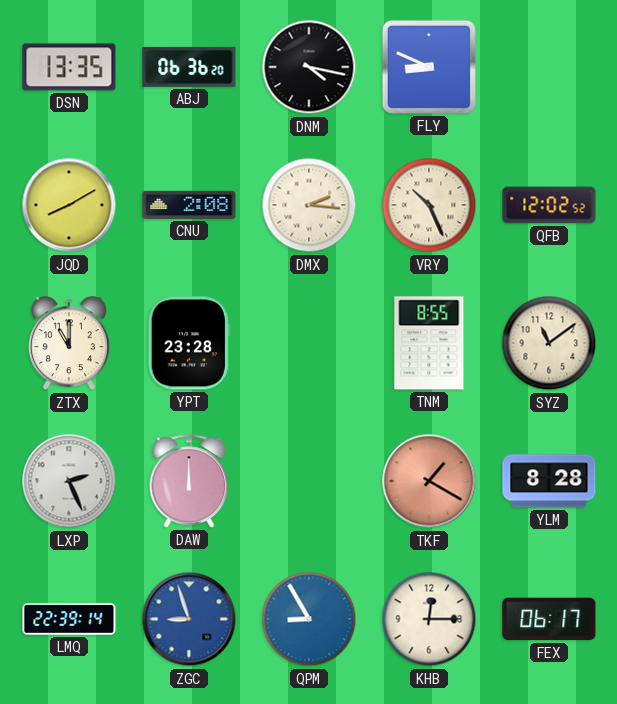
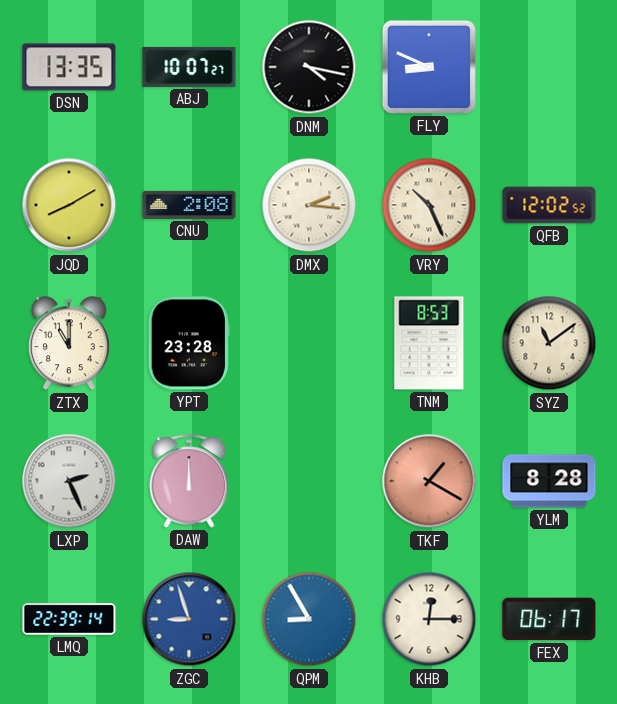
ABJ: 06:36 -> 10:07 (189, 67)
TNM: 8:55 -> 8:53 (429, 343)
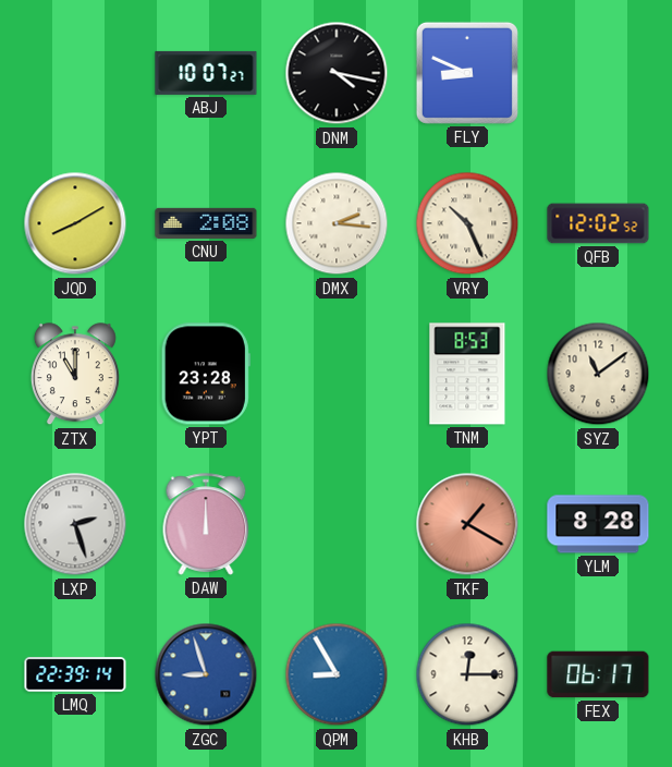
DSN: 13:35 -> none (69, 67)
LXP: 2:26 -> 2:27 (75, 524)
